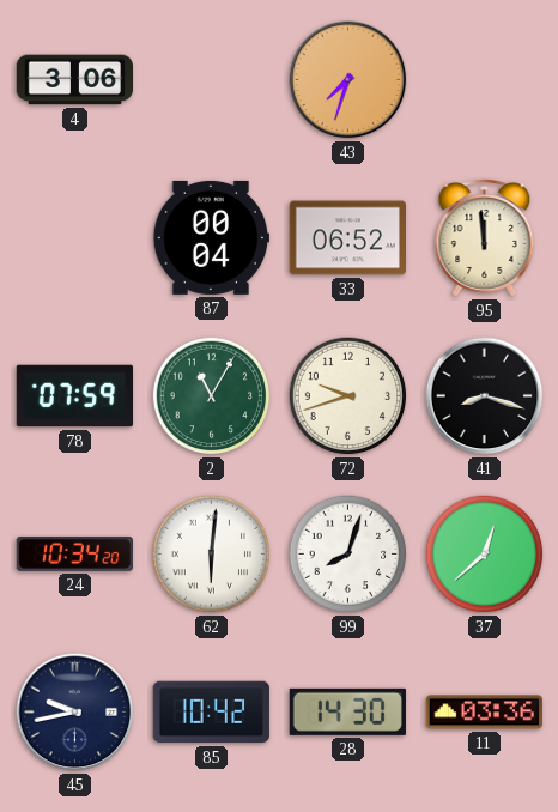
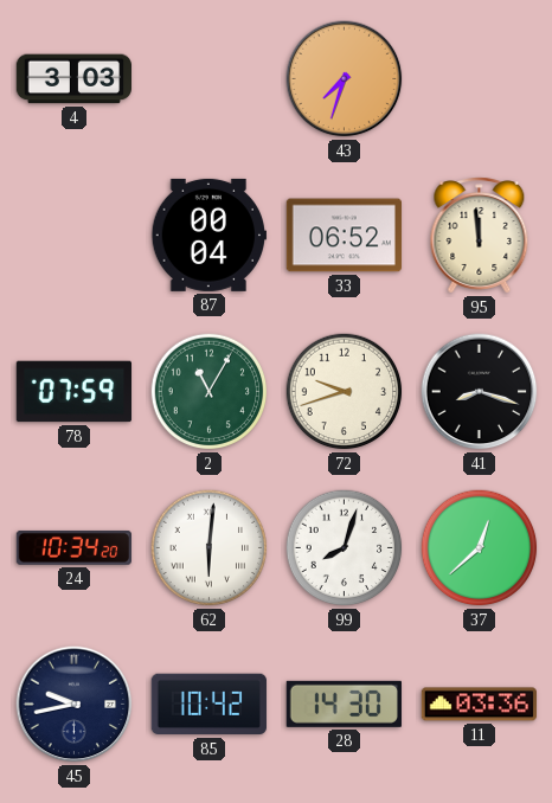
4: 3:06 -> 3:03 (73, 79)
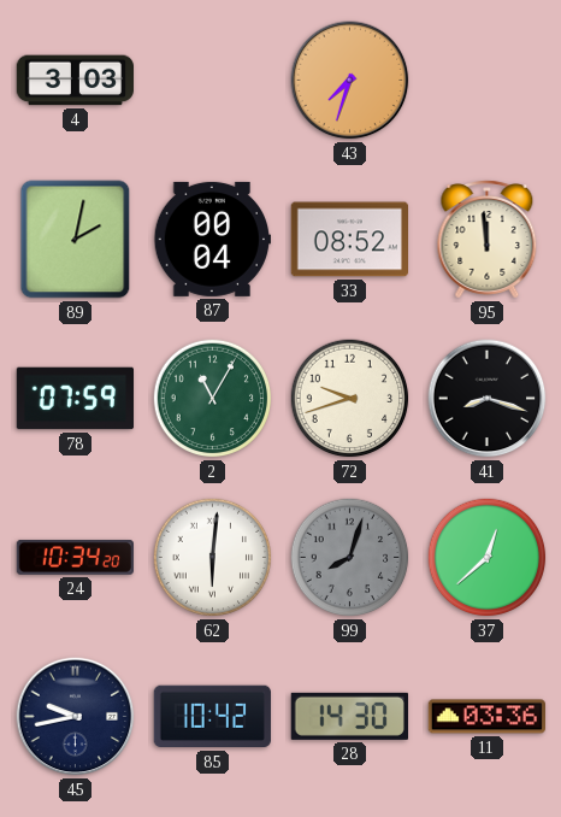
89: none -> 2:02 (76, 240)
33: 06:52 -> 08:52 (349, 240)
99 dial: white -> grey (350, 558)
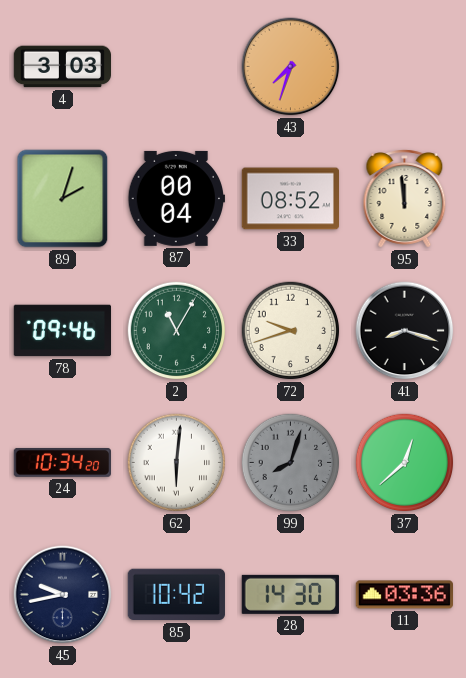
89: 2:02 -> 2:03 (63, 199)
78: 07:59 -> 09:46 (62, 331)
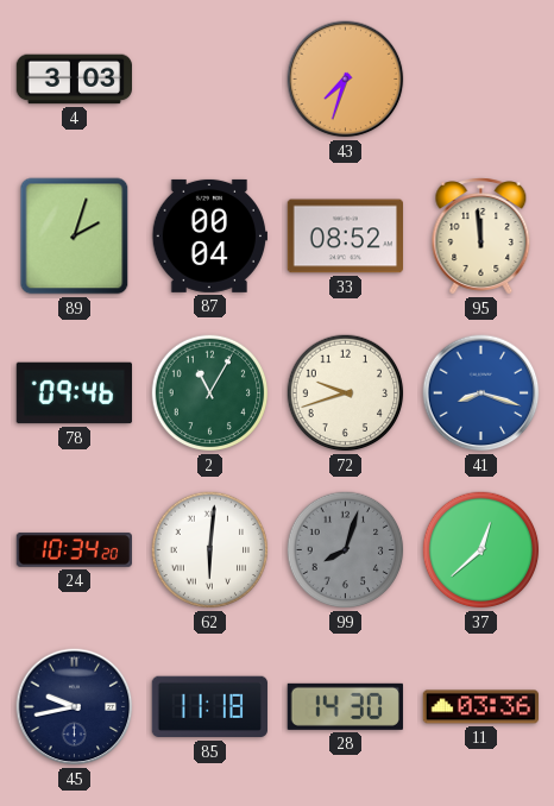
41 dial: black -> blue (481, 393)
85: 10:42 -> 11:18 (209, 707)
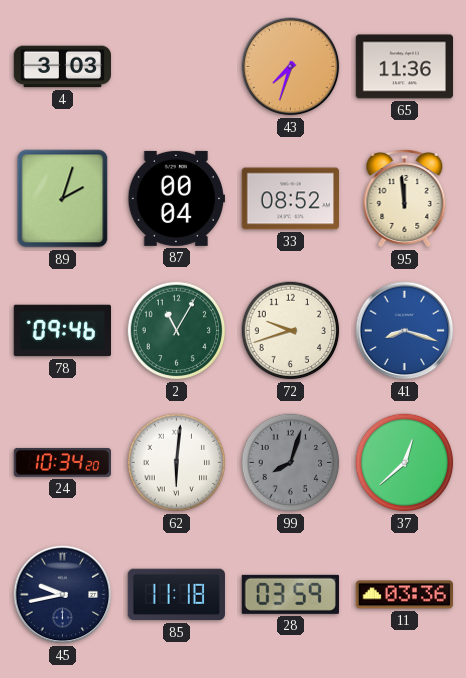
65: none -> 11:36 (404, 67)
28: 14:30 -> 03:59 (290, 594)
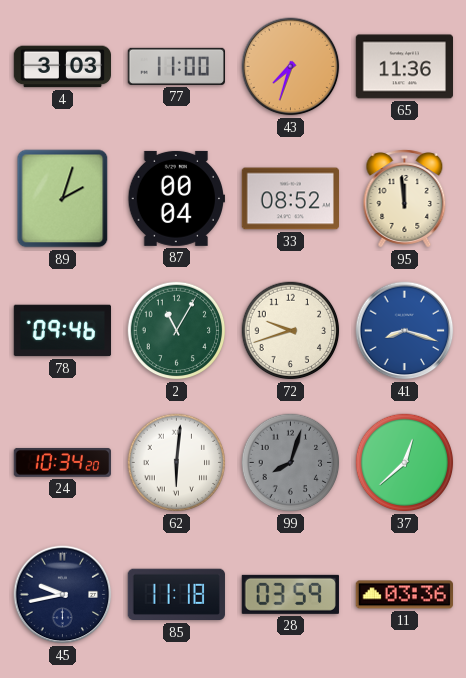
77: none -> 11:00 (176, 66)
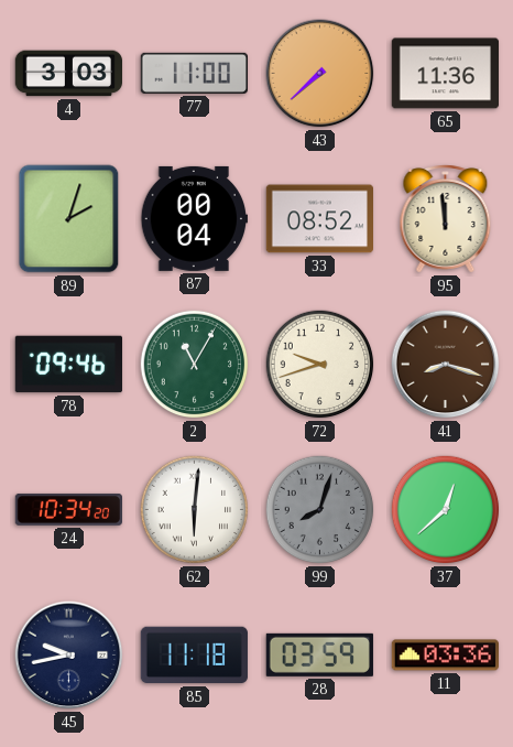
43: 7:33 -> 7:38 (320, 74)
41 dial: blue -> brown (446, 365)
